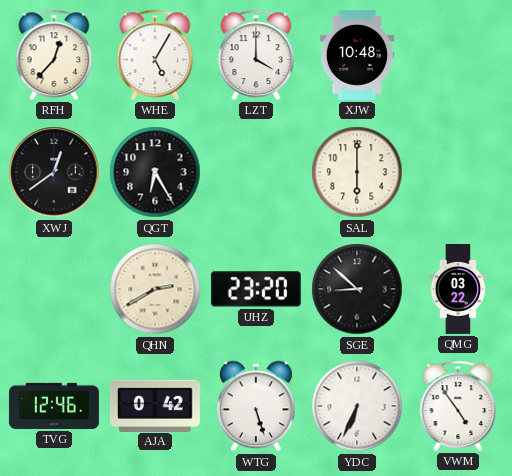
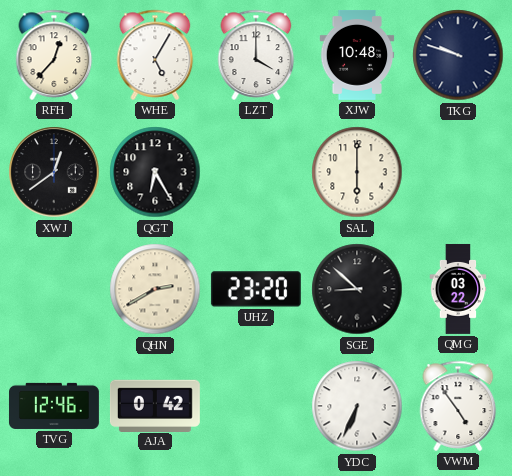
TKG: none -> 9:48 (458, 55)
WTG: 5:27 -> none (256, 406)
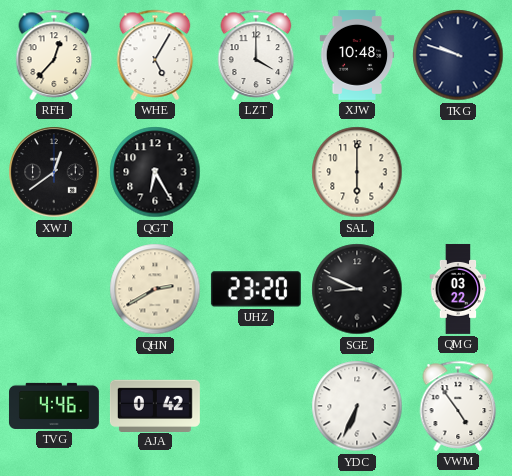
SGE: 8:52 -> 8:49 (357, 289)
TVG: 12:46 -> 4:46 (54, 406)
